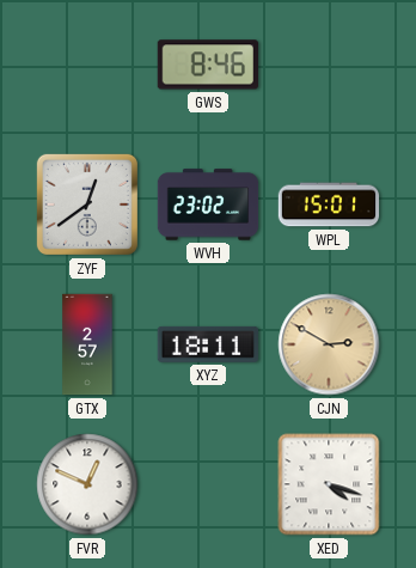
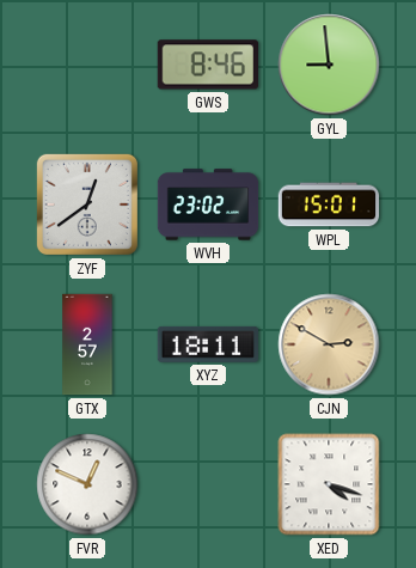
GYL: none -> 8:59 (329, 65)
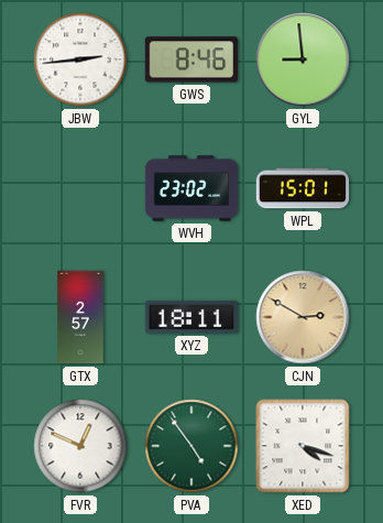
JBW: none -> 2:44 (80, 59)
ZYF: 12:39 -> none (87, 204)
PVA: none -> 4:54 (191, 446)
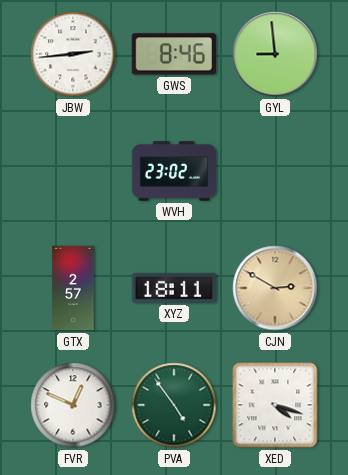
WPL: 15:01 -> none (303, 188)
